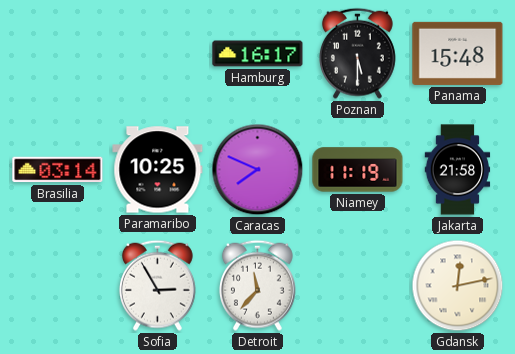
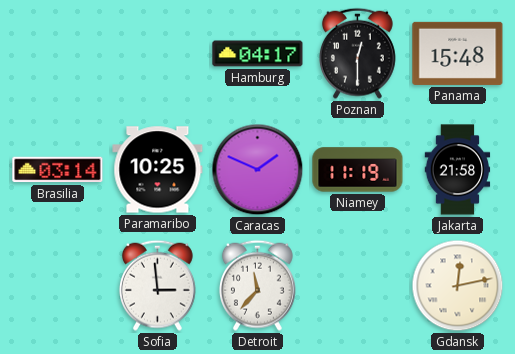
Hamburg: 16:17 -> 04:17 (258, 54)
Poznan: 5:30 -> 12:30 (357, 53)
Caracas: 7:49 -> 1:49 (258, 170)
Sofia: 2:55 -> 2:59 (157, 285)
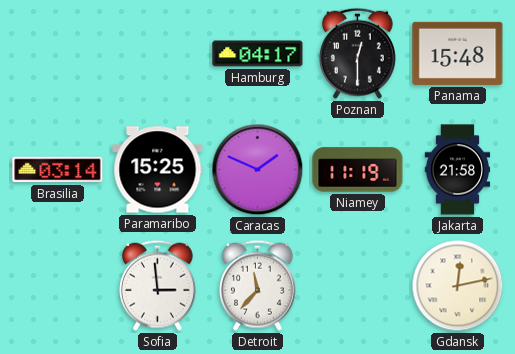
Paramaribo: 10:25 -> 15:25 (158, 170)
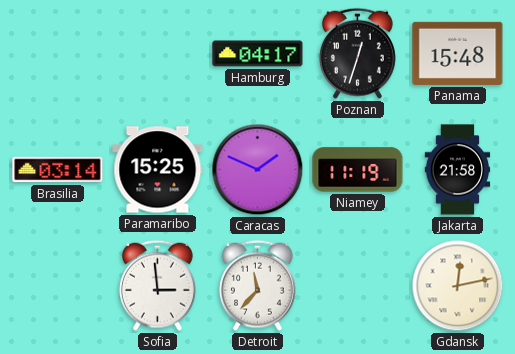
Poznan: 12:30 -> 12:33 (357, 53)
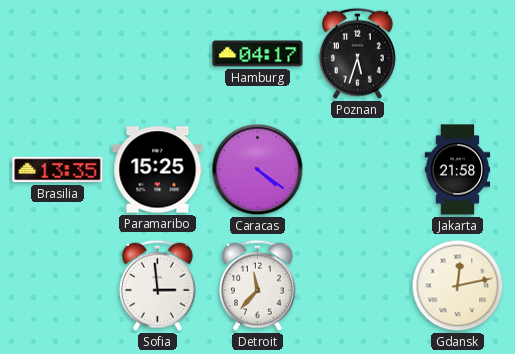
Poznan: 12:33 -> 5:33 (357, 53)
Panama: 15:48 -> none (458, 53)
Brasilia: 03:14 -> 13:35 (58, 170)
Caracas: 1:49 -> 4:21 (258, 170)
Niamey: 11:19 -> none (358, 170)
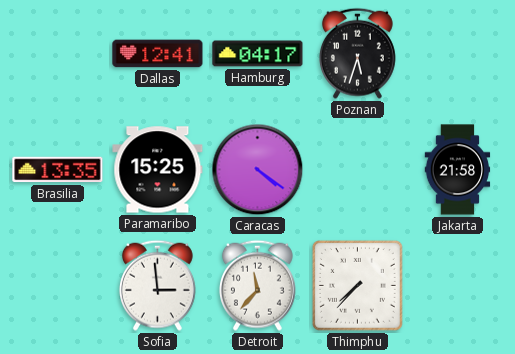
Dallas: none -> 12:41 (158, 54)
Thimphu: none -> 7:37 (357, 285)
Gdansk: 12:13 -> none (458, 286)
